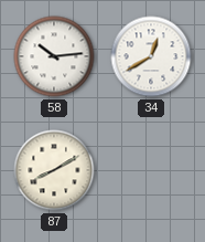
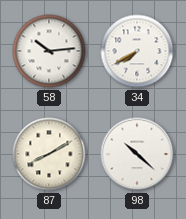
34: 12:40 -> 7:40 (137, 51)
98: none -> 10:22 (137, 154)
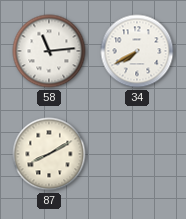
58: 10:14 -> 11:14 (49, 51)
98: 10:22 -> none (137, 154)
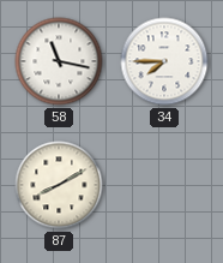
58: 11:14 -> 11:17 (59, 61)
34: 7:40 -> 7:45 (164, 61)
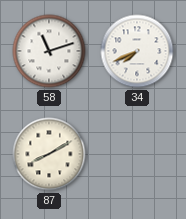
58: 11:17 -> 11:12 (49, 51)
34: 7:45 -> 7:41 (137, 51)
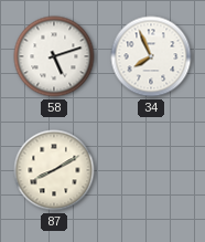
58: 11:12 -> 5:12 (54, 56)
34: 7:41 -> 7:56 (151, 56)
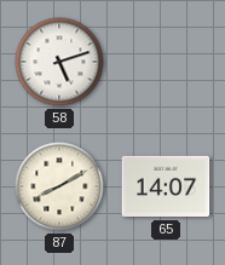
34: 7:56 -> none (151, 56)
65: none -> 14:07 (166, 186)
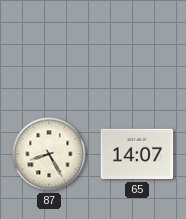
58: 5:12 -> none (59, 62)
87: 8:10 -> 8:25 (49, 154)
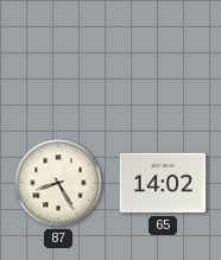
65: 14:07 -> 14:02 (163, 183)
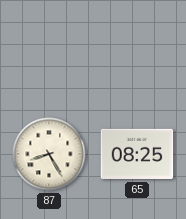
65: 14:02 -> 08:25 (137, 154)
